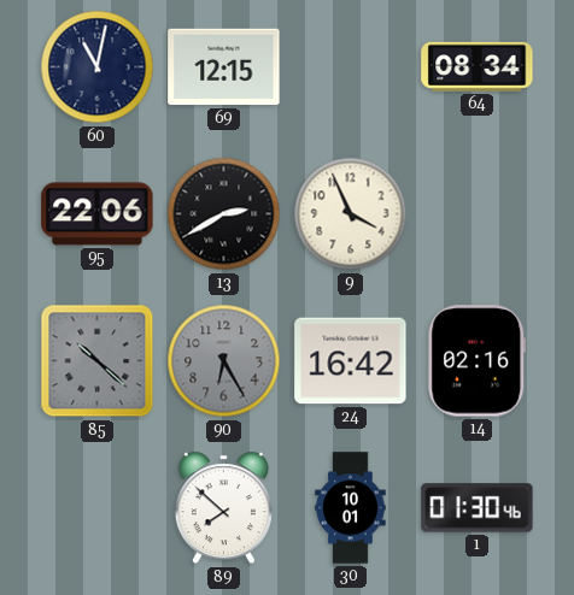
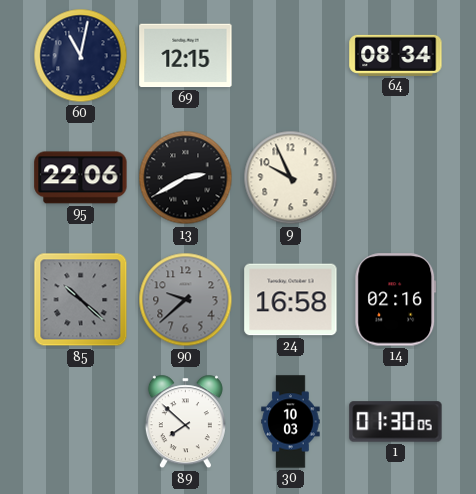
9: 3:56 -> 9:56 (291, 178)
90: 6:25 -> 9:38 (186, 300)
24: 16:42 -> 16:58 (291, 300)
30: 10:01 -> 10:03 (291, 422)
1: 01:30:46 -> 01:30:05 (396, 422)
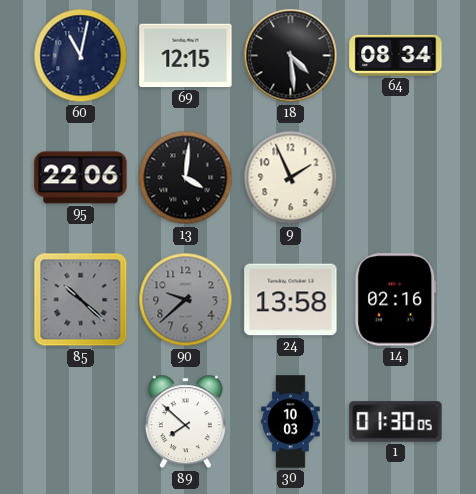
18: none -> 4:29 (291, 56)
13: 2:40 -> 4:01 (186, 178)
9: 9:56 -> 1:56 (291, 178)
24: 16:58 -> 13:58 (291, 300)
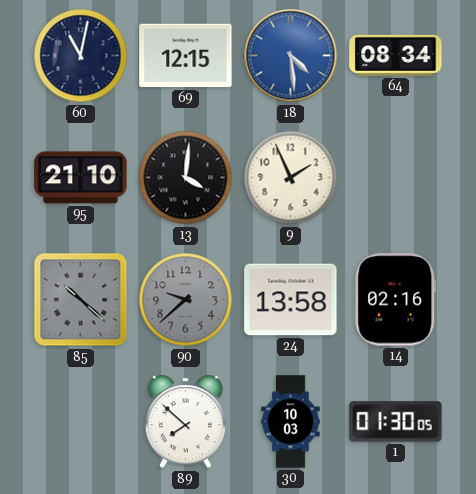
18 dial: black -> blue (291, 56)
95: 22:06 -> 21:10 (81, 178)
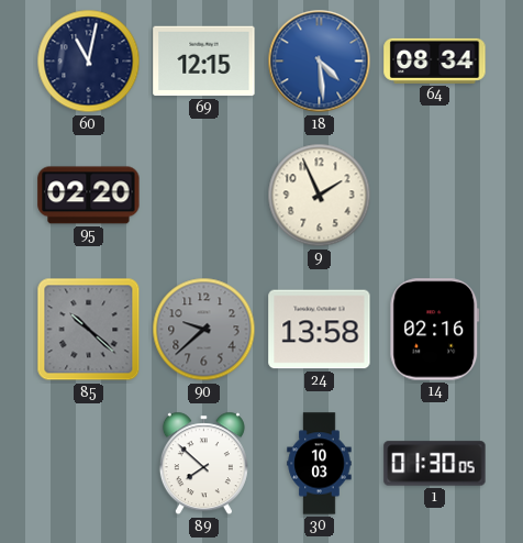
95: 21:10 -> 02:20 (89, 196)
13: 4:01 -> none (186, 178)
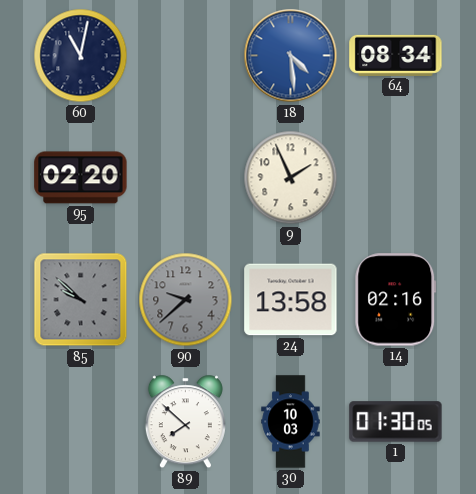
69: 12:15 -> none (204, 62)
85: 10:22 -> 9:52 (81, 300)
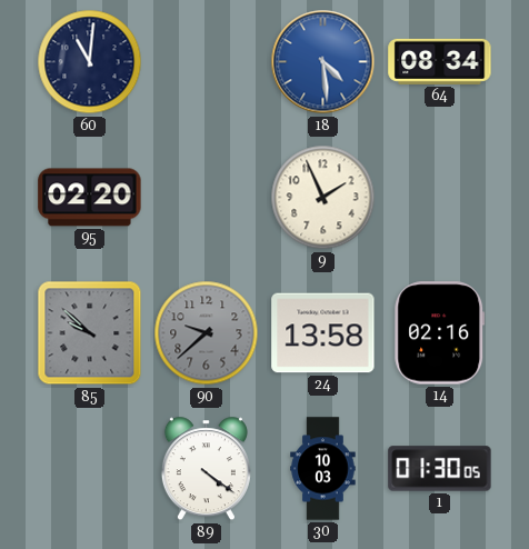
60: 11:02 -> 11:01 (90, 62)
89: 7:52 -> 4:21 (206, 469)
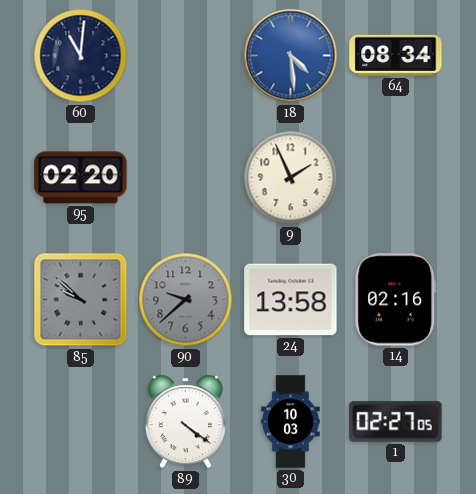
1: 01:30 -> 02:27 (396, 422)
